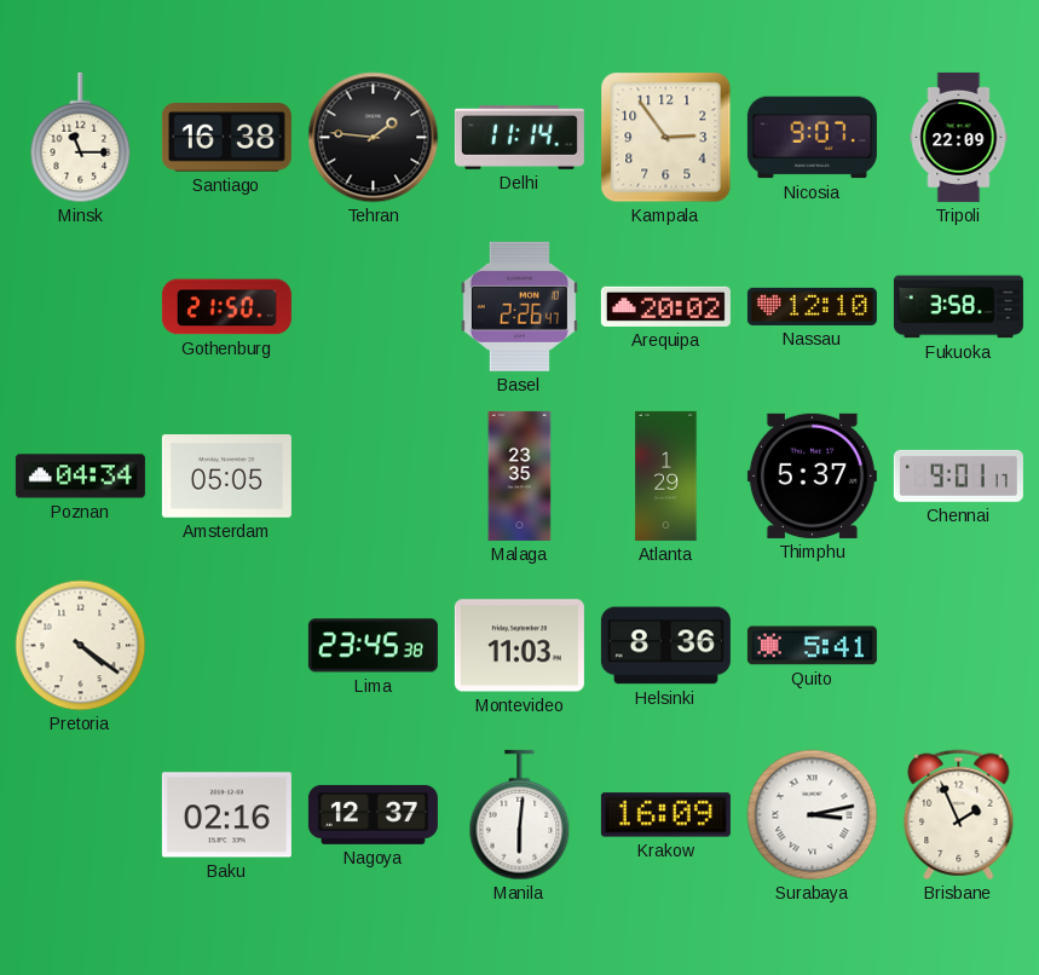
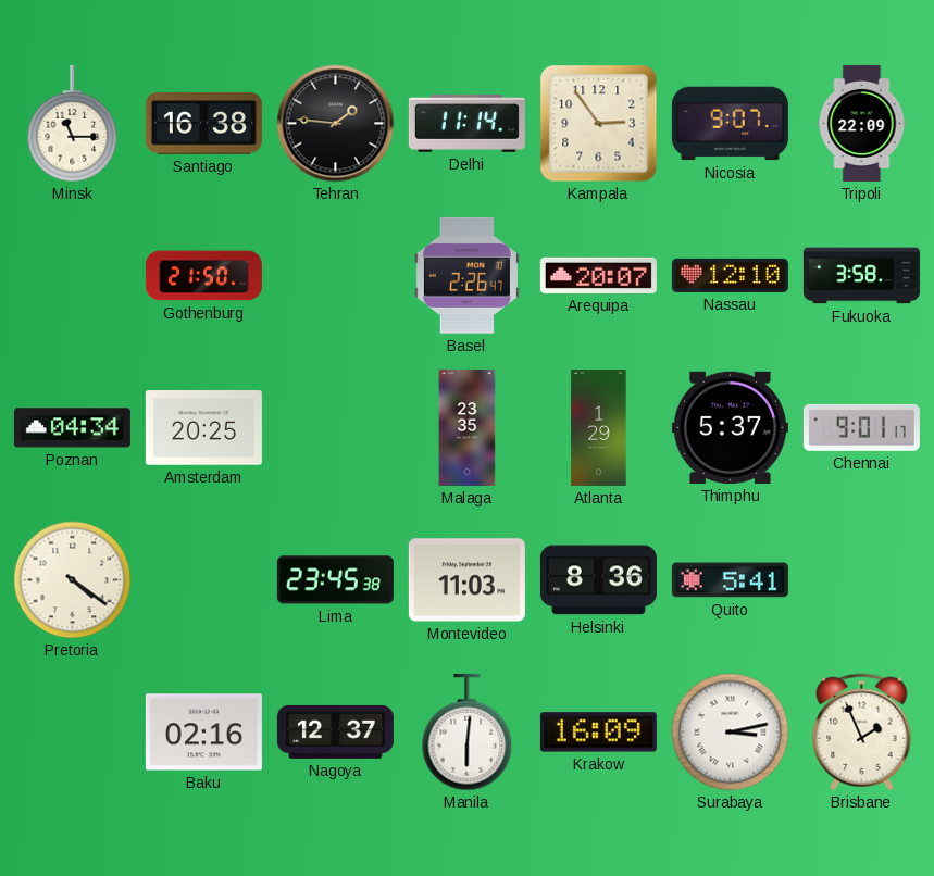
Arequipa: 20:02 -> 20:07 (598, 275)
Amsterdam: 05:05 -> 20:25 (203, 428)
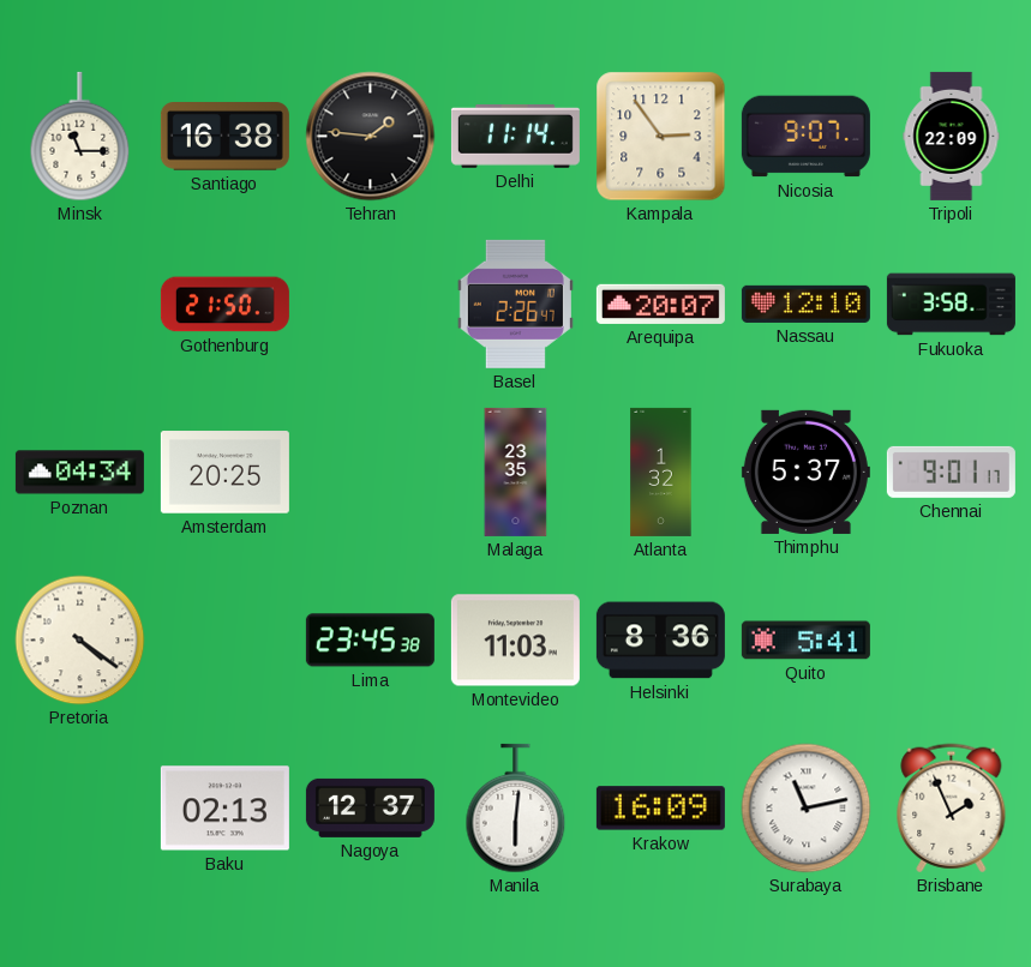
Atlanta: 1:29 -> 1:32 (661, 472)
Baku: 02:16 -> 02:13 (224, 809)
Surabaya: 3:13 -> 11:13 (807, 809)
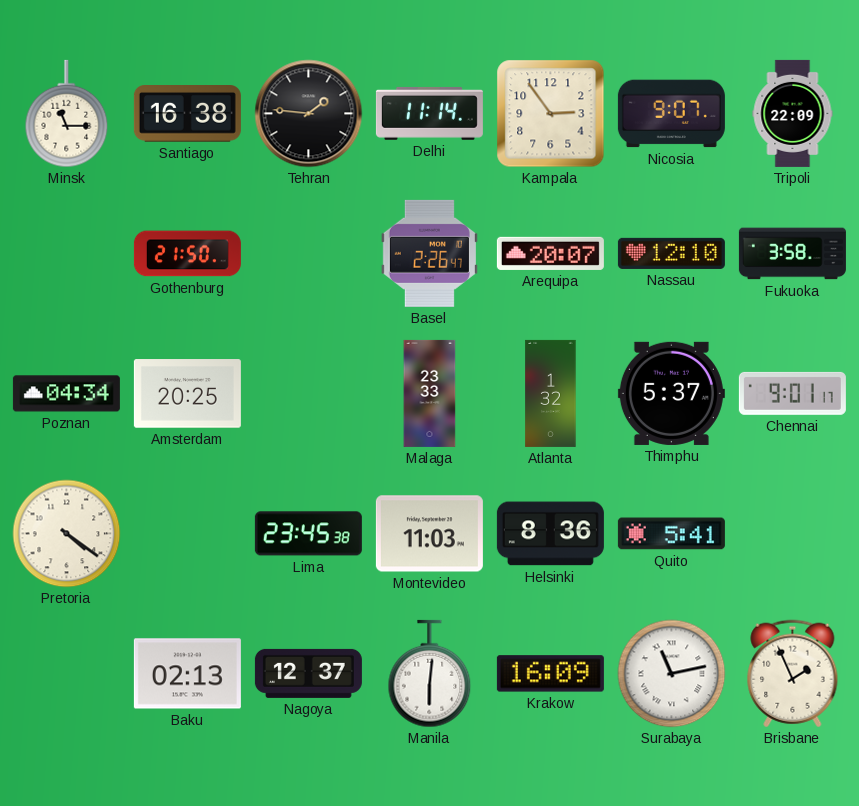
Malaga: 23:35 -> 23:33 (430, 393)
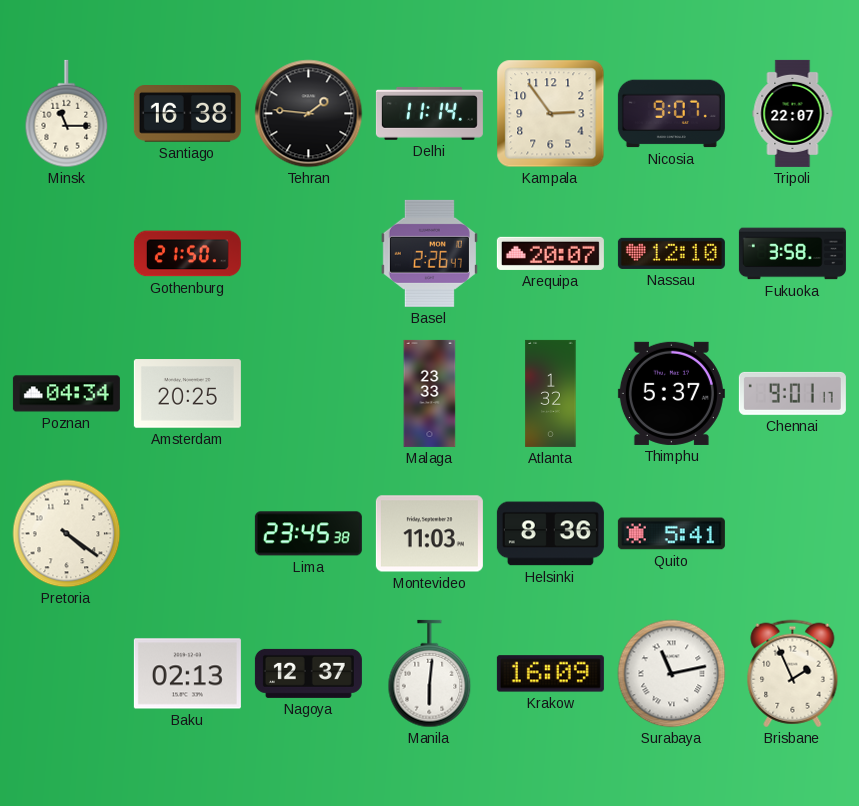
Tripoli: 22:09 -> 22:07 (793, 113)
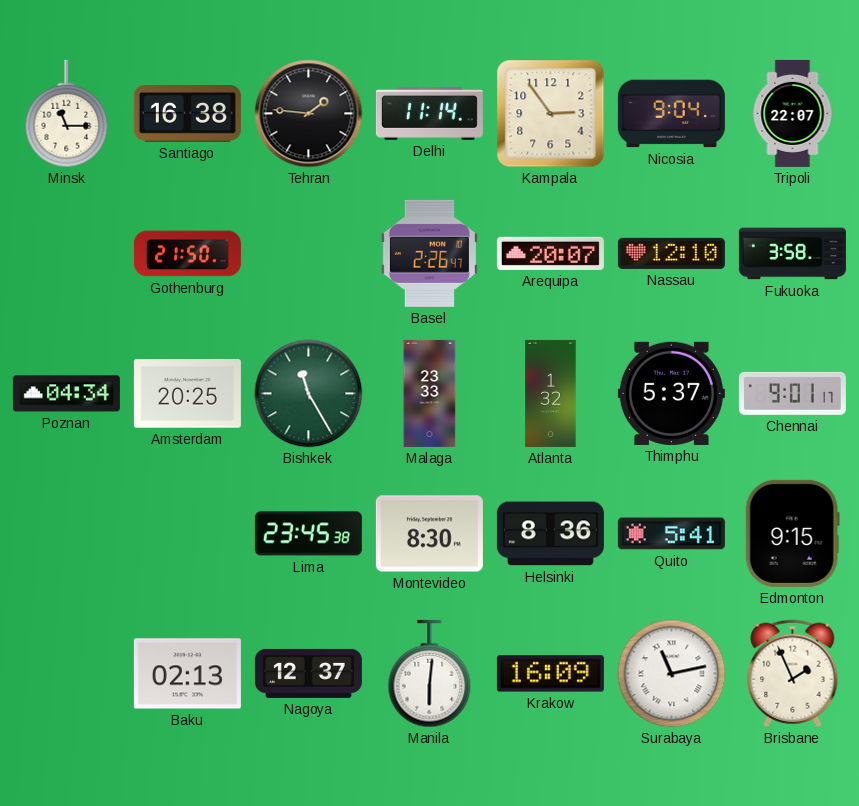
Nicosia: 9:07 -> 9:04 (671, 114)
Bishkek: none -> 11:25 (309, 394)
Pretoria: 4:21 -> none (67, 534)
Montevideo: 11:03 -> 8:30 (429, 534)
Edmonton: none -> 9:15 (792, 533)
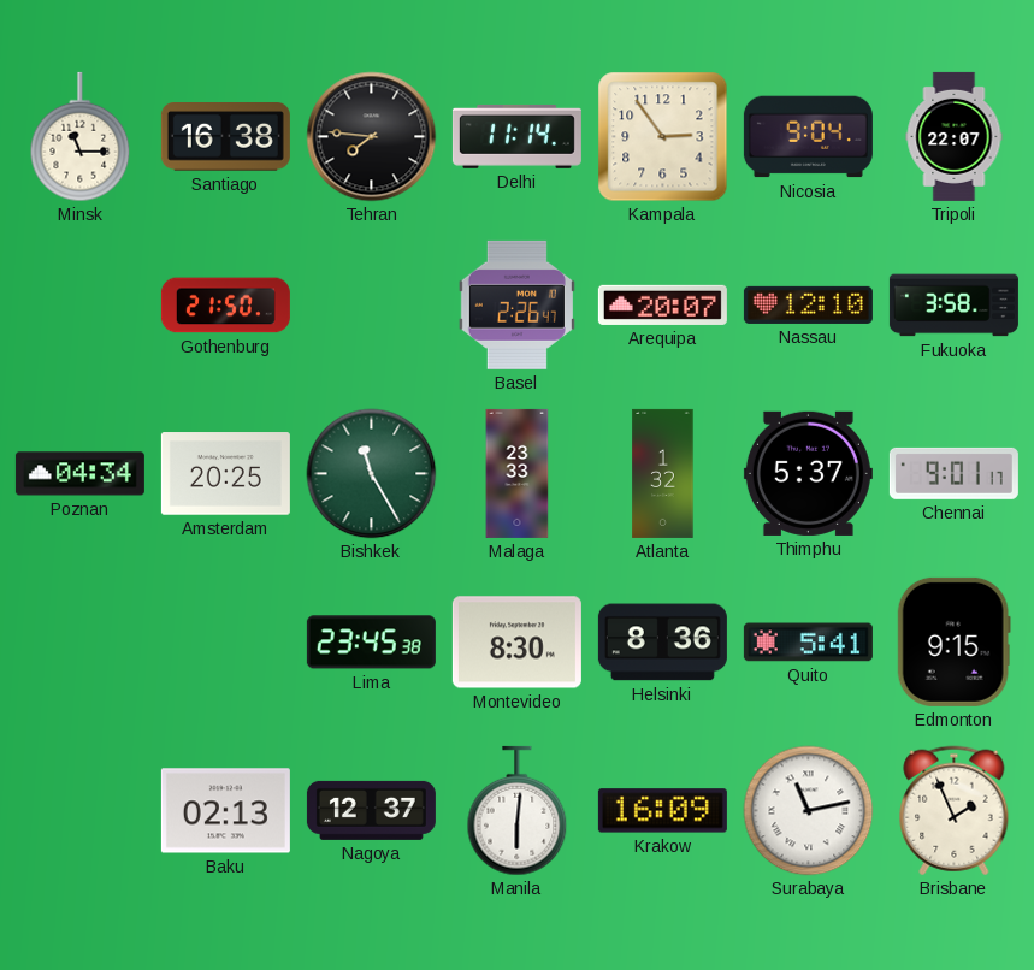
Tehran: 1:46 -> 7:46 (372, 137)
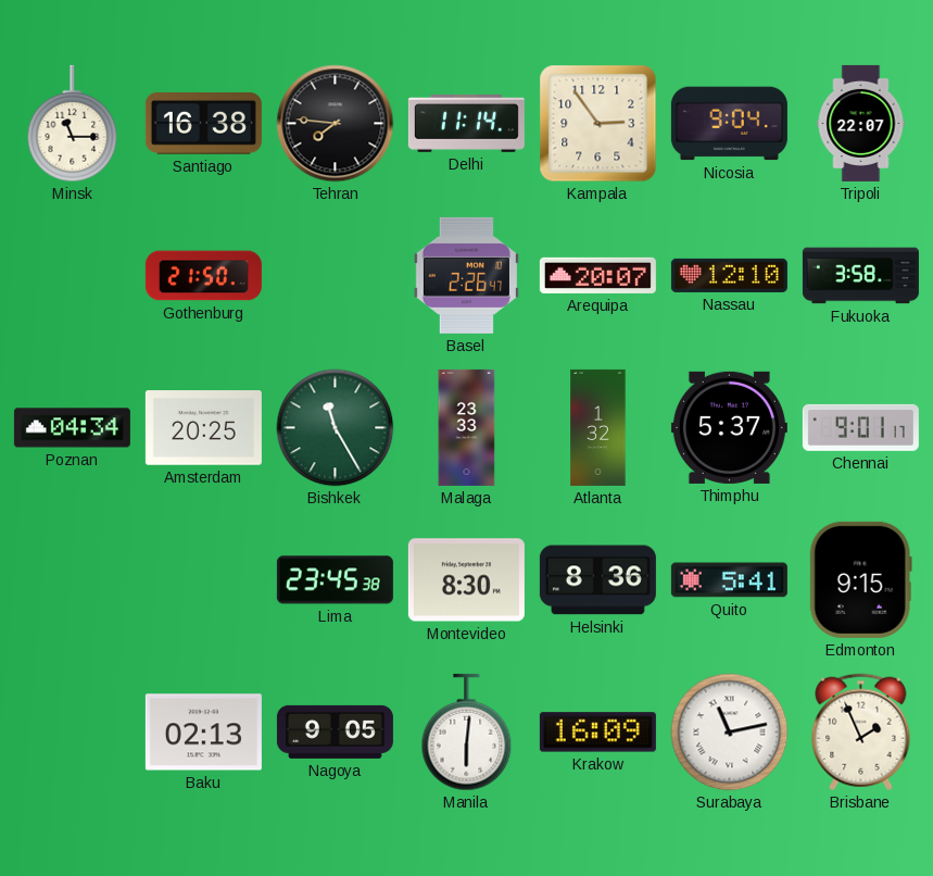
Nagoya: 12:37 -> 9:05 (335, 731)
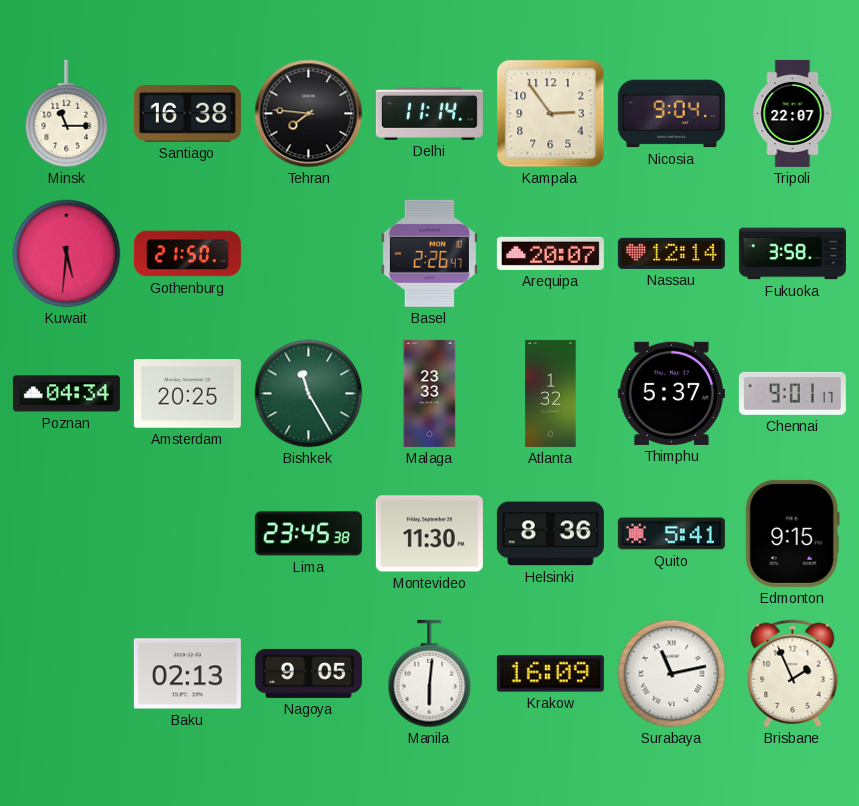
Kuwait: none -> 5:31 (67, 254)
Nassau: 12:10 -> 12:14 (671, 253)
Montevideo: 8:30 -> 11:30 (429, 534)
